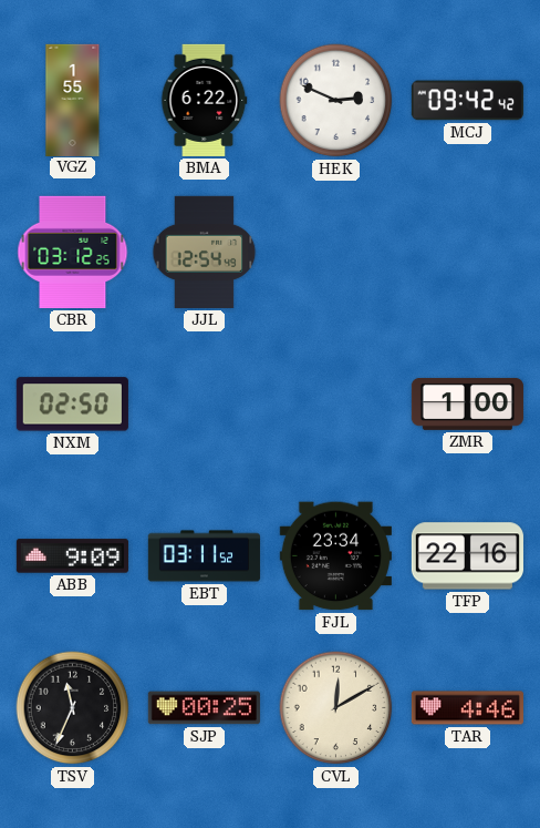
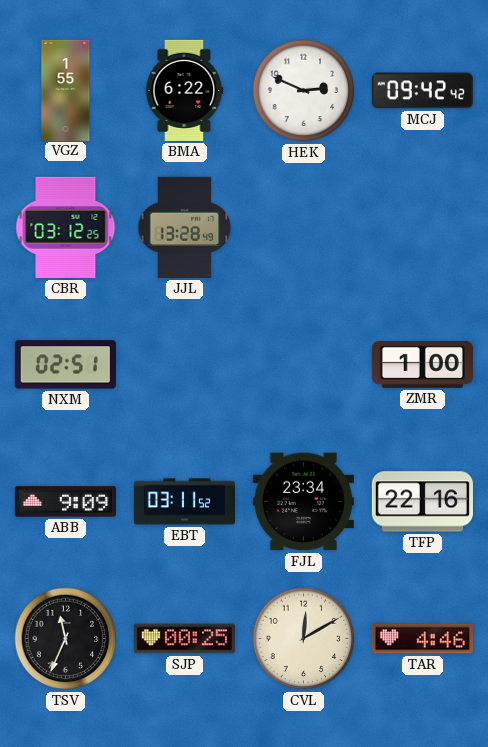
JJL: 12:54 -> 13:28 (185, 227)
NXM: 02:50 -> 02:51 (65, 365)
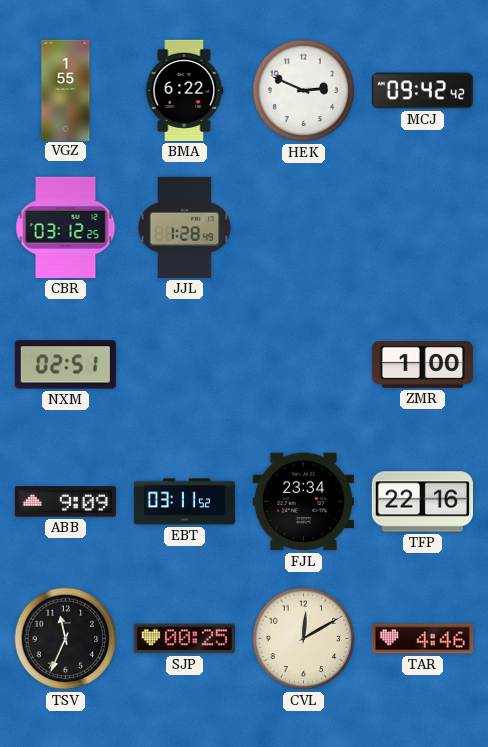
JJL: 13:28 -> 1:28 (185, 227)
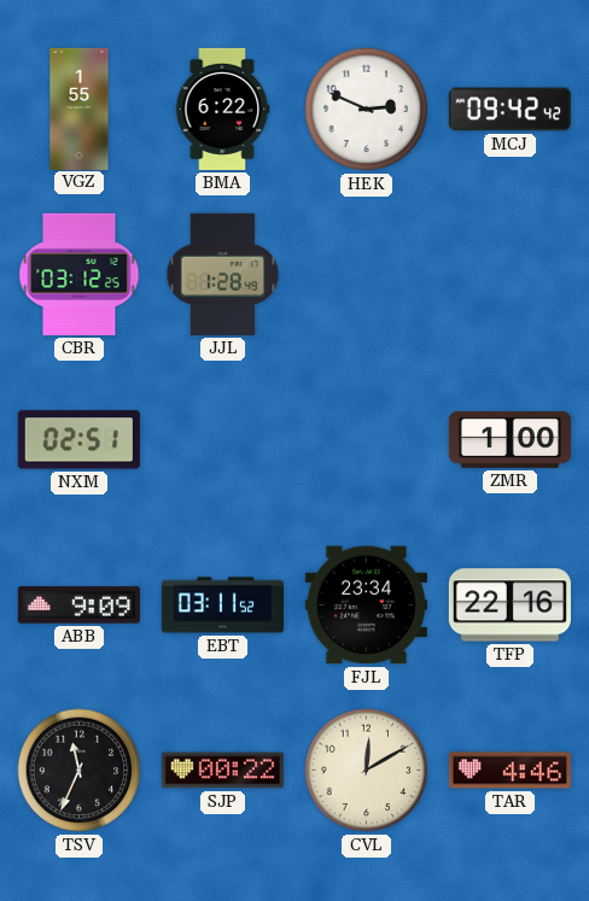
SJP: 00:25 -> 00:22 (222, 771)
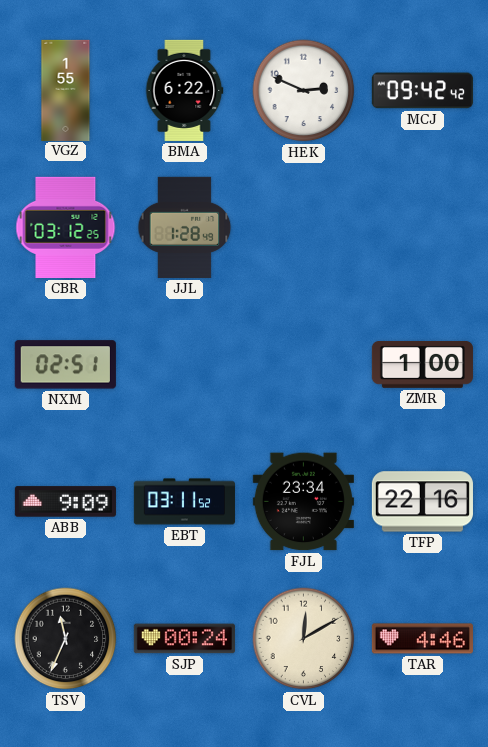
SJP: 00:22 -> 00:24 (184, 639)
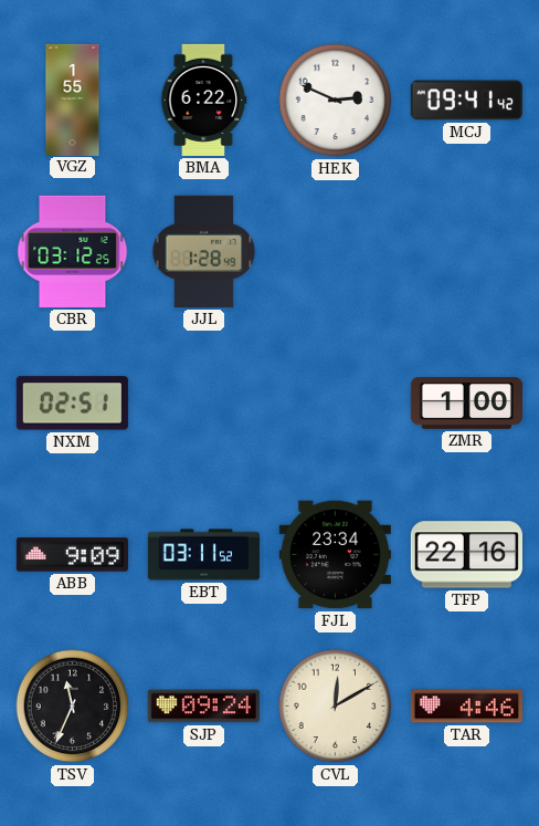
MCJ: 09:42 -> 09:41 (466, 101)
SJP: 00:24 -> 09:24 (203, 707)
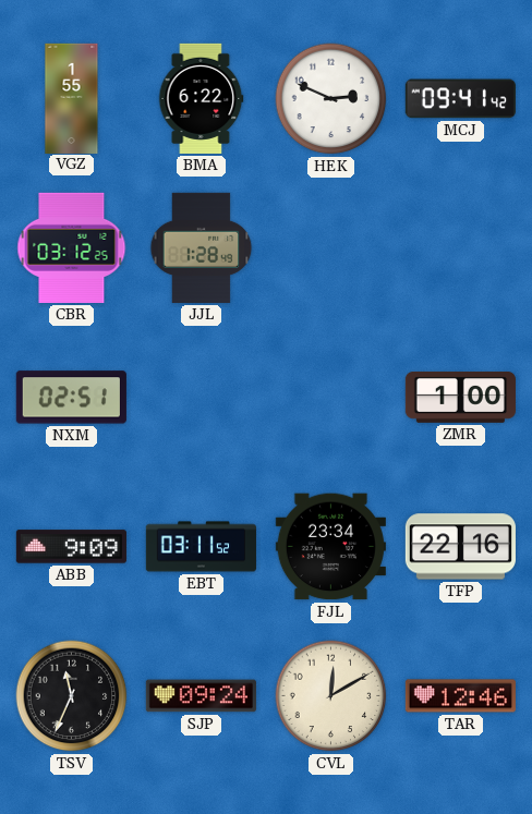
TAR: 4:46 -> 12:46 (460, 696)
